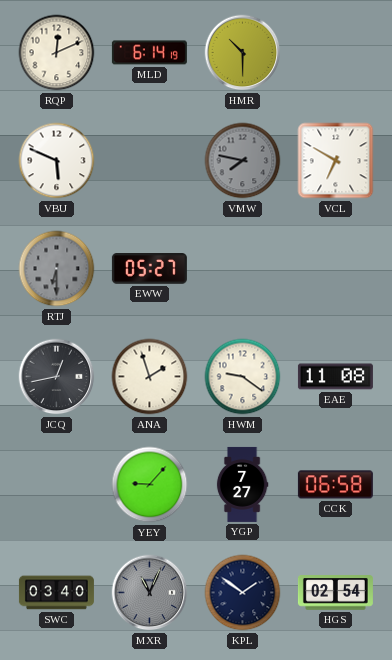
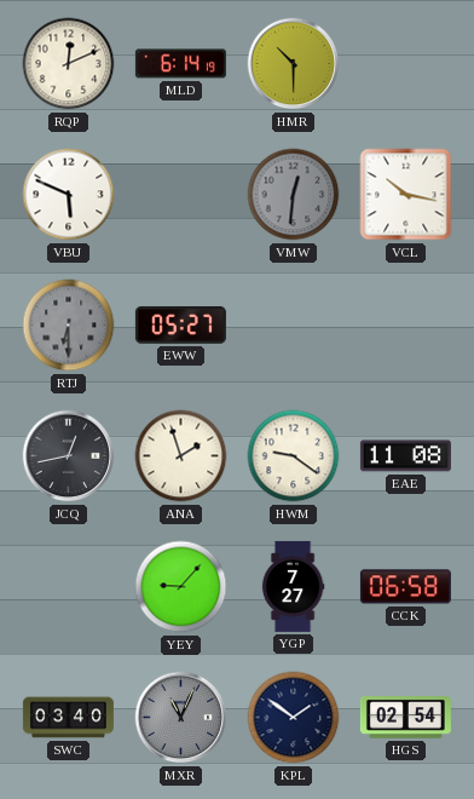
VMW: 7:47 -> 12:31 (294, 195)
VCL: 6:50 -> 10:17 (406, 195)
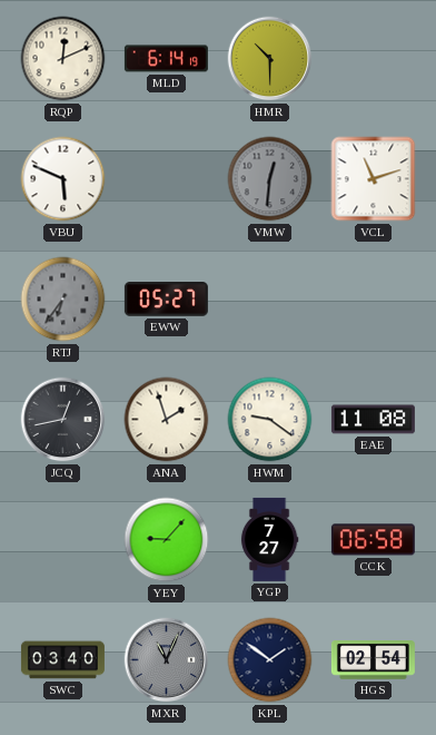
VCL: 10:17 -> 11:12 (374, 179)
RTJ: 6:30 -> 6:36 (63, 300)
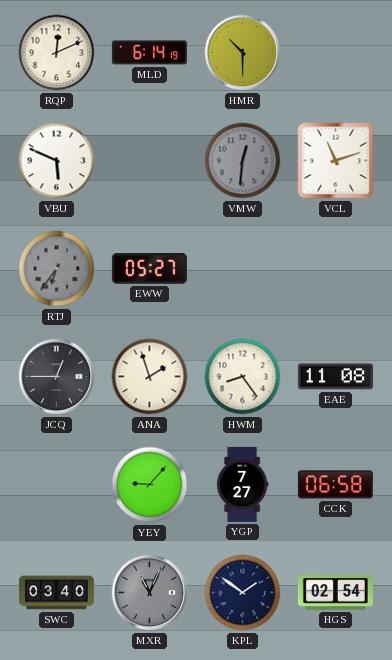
JCQ: 12:43 -> 12:45 (57, 377)
HWM: 9:21 -> 8:24 (243, 377)
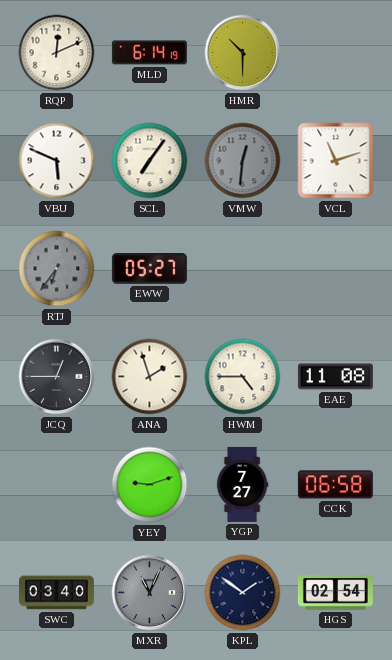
SCL: none -> 7:06 (150, 161)
HWM: 8:24 -> 4:45 (243, 377)
YEY: 9:07 -> 9:12 (150, 485)
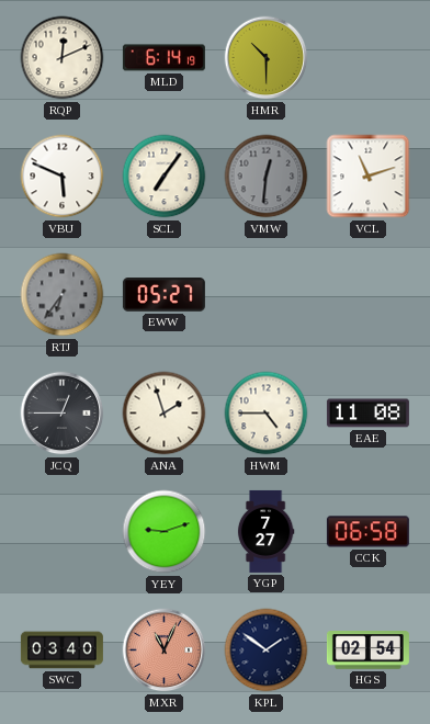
MXR dial: grey -> salmon (165, 651)
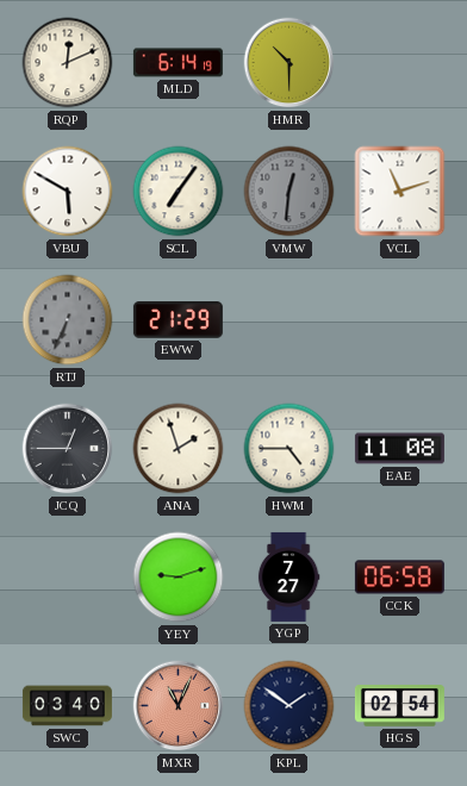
VBU: 5:49 -> 5:50 (68, 192)
RTJ: 6:36 -> 6:34 (68, 320)
EWW: 05:27 -> 21:29 (178, 320)
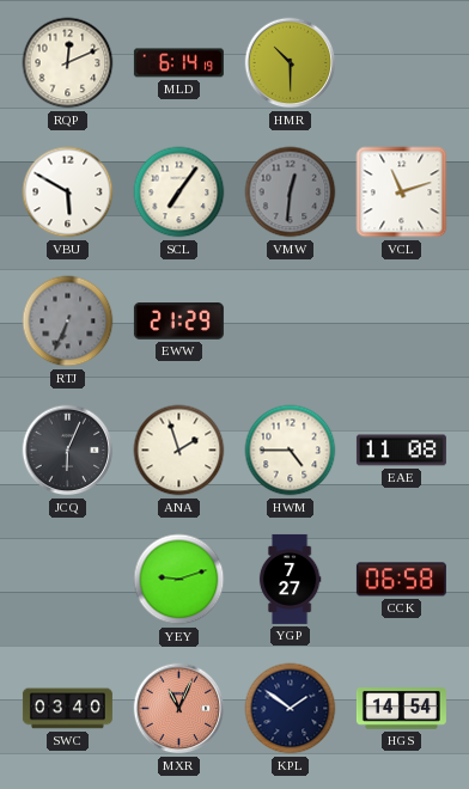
JCQ: 12:45 -> 6:04 (68, 451)
HGS: 02:54 -> 14:54 (401, 709)
